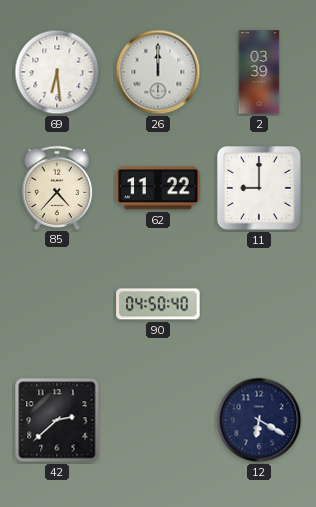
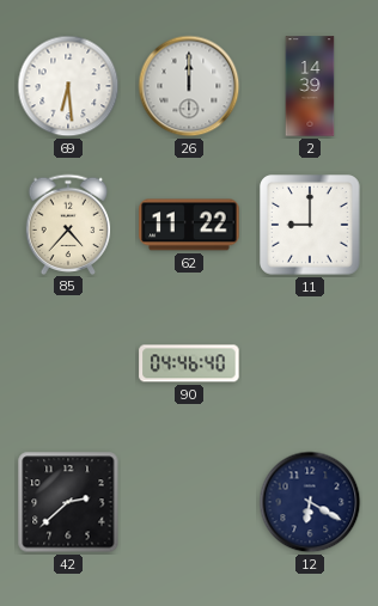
2: 03:39 -> 14:39 (310, 86)
90: 04:50 -> 04:46 (189, 363)
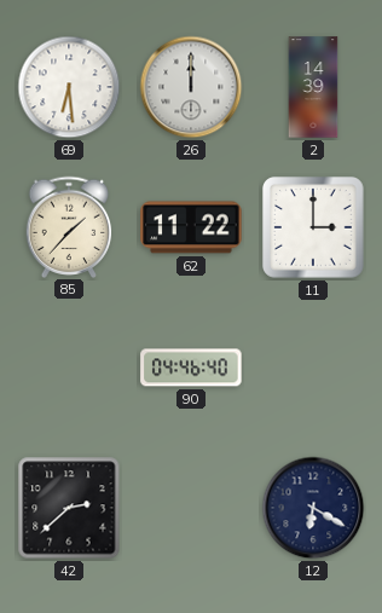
85: 4:37 -> 1:37 (69, 226)
11: 9:00 -> 3:00 (314, 229)
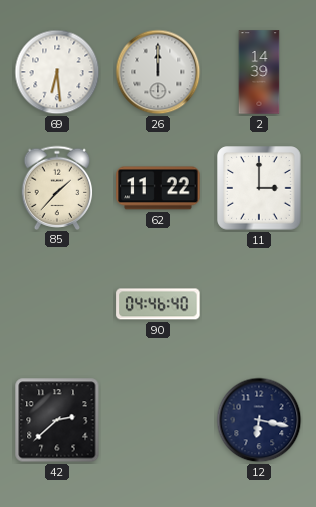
12: 6:20 -> 6:17 (259, 420)
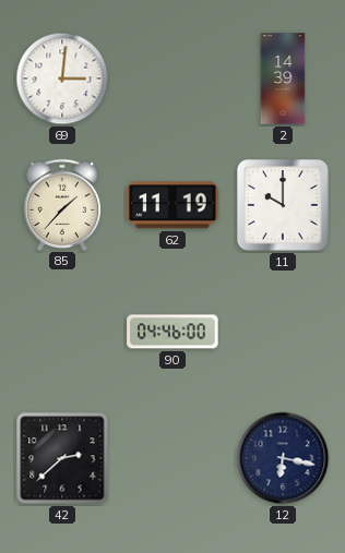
69: 6:29 -> 3:01 (62, 79)
26: 12:00 -> none (158, 72)
62: 11:22 -> 11:19 (172, 205)
11: 3:00 -> 10:00 (284, 206)
90: 04:46:40 -> 04:46:00 (172, 332)
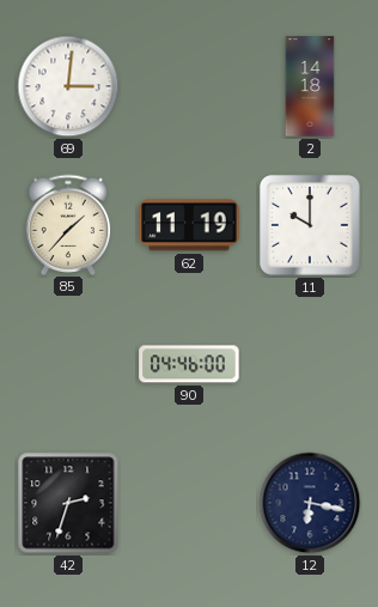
2: 14:39 -> 14:18 (310, 86)
42: 2:38 -> 2:33 (68, 503)
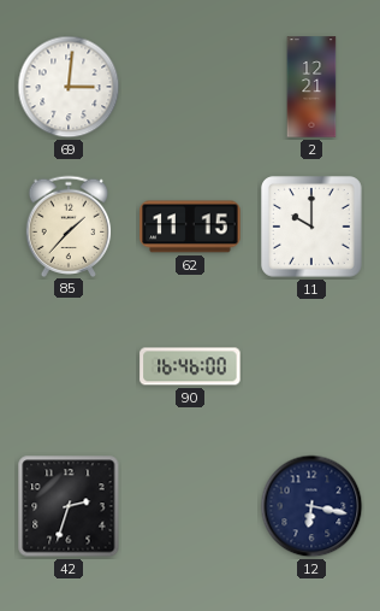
2: 14:18 -> 12:21 (311, 87)
62: 11:19 -> 11:15 (190, 227)
90: 04:46 -> 16:46 (190, 366)
